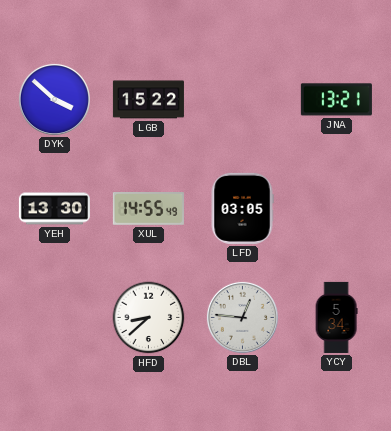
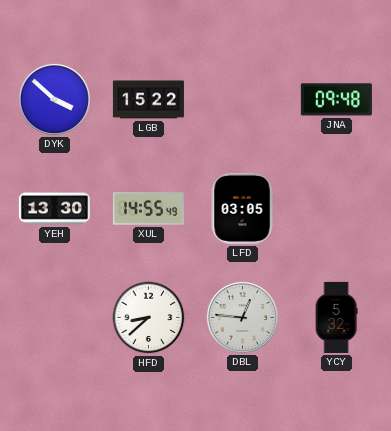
JNA: 13:21 -> 09:48 (336, 100)
YCY: 5:34 -> 5:32 (336, 317)
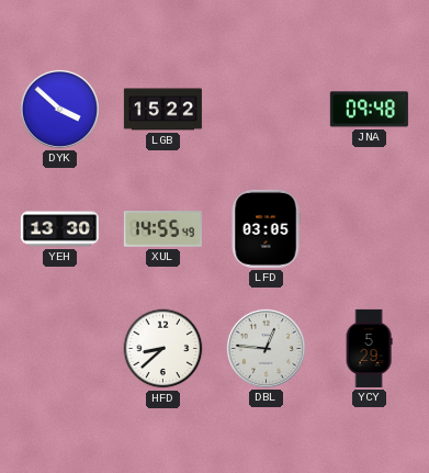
YCY: 5:32 -> 5:29 (369, 348)
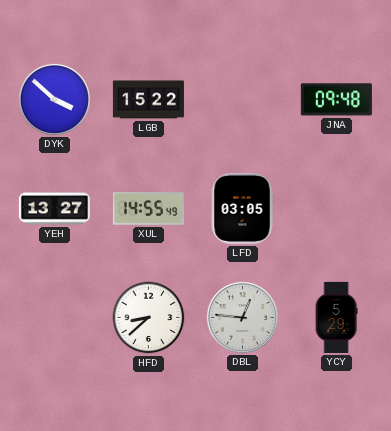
YEH: 13:30 -> 13:27 (54, 209)
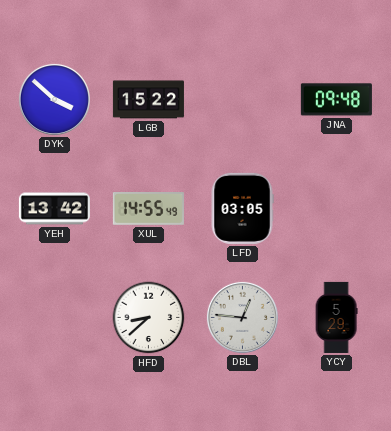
YEH: 13:27 -> 13:42 (54, 209)
